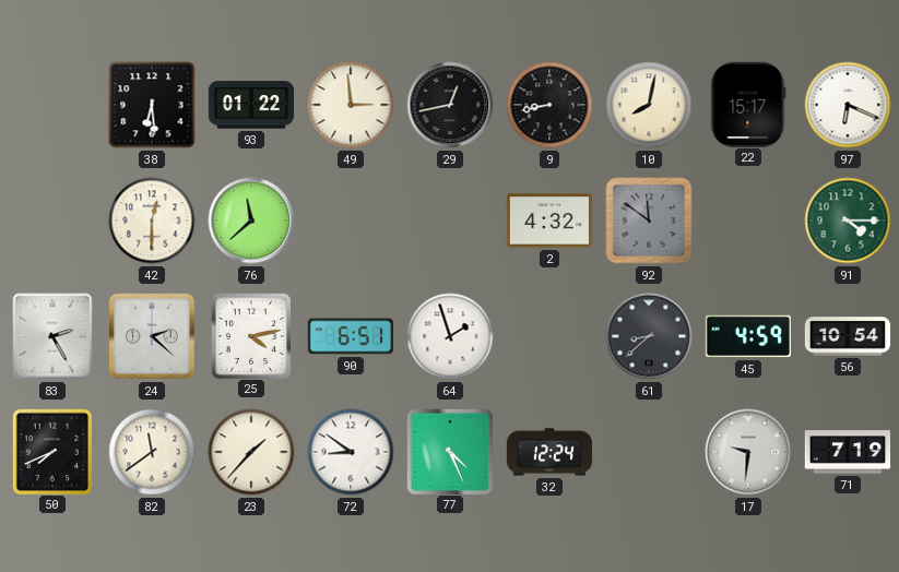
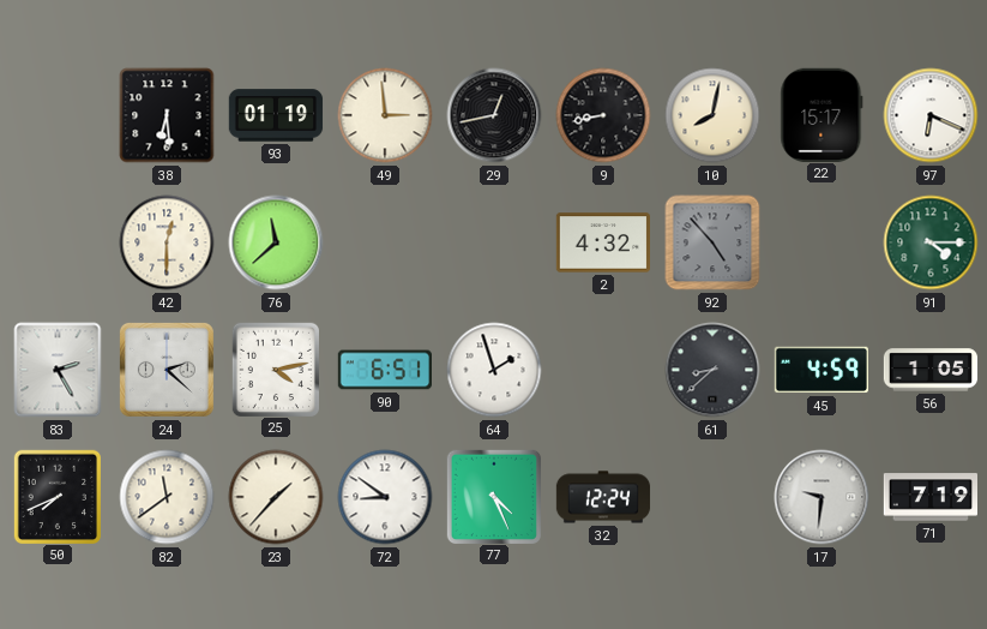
93: 01:22 -> 01:19 (276, 115)
92: 11:51 -> 4:53 (712, 242)
56: 10:54 -> 1:05 (931, 370)
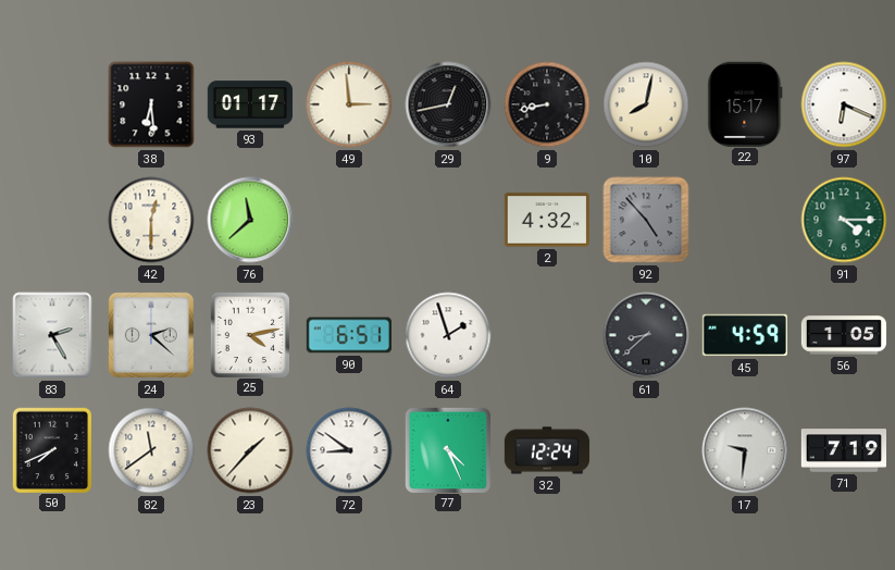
93: 01:19 -> 01:17 (250, 104)
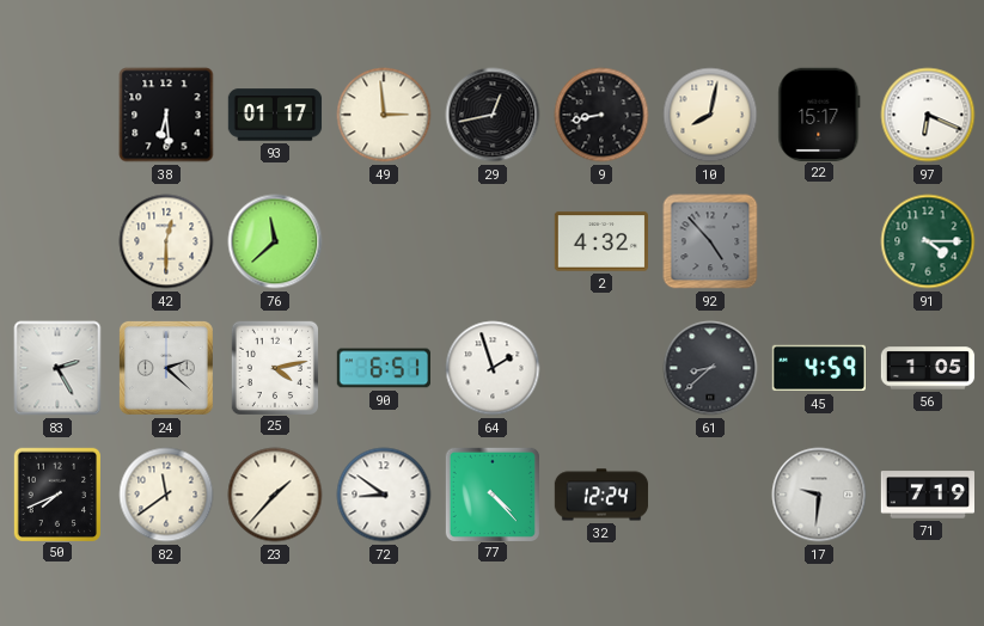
77: 4:26 -> 4:23 (491, 493)
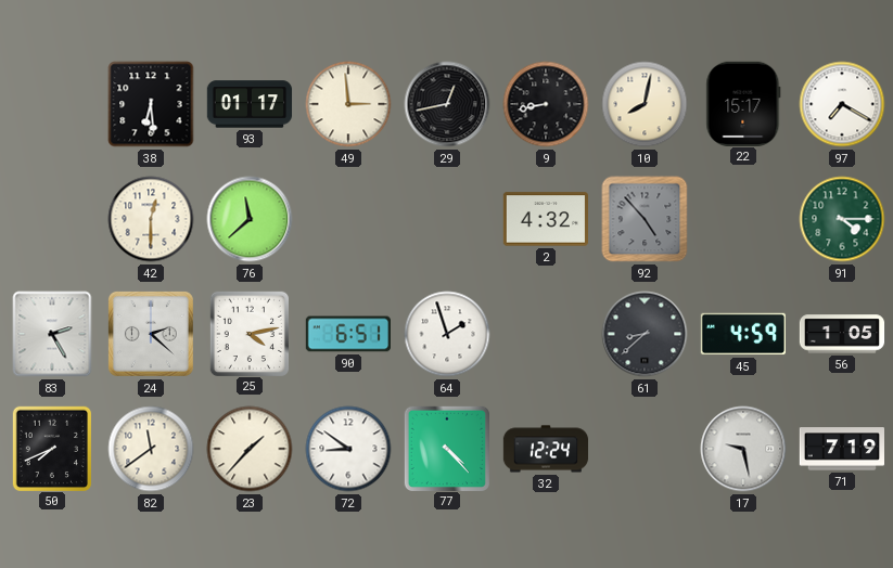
97: 6:19 -> 7:20 (842, 104)
17: 9:31 -> 9:28 (743, 449)
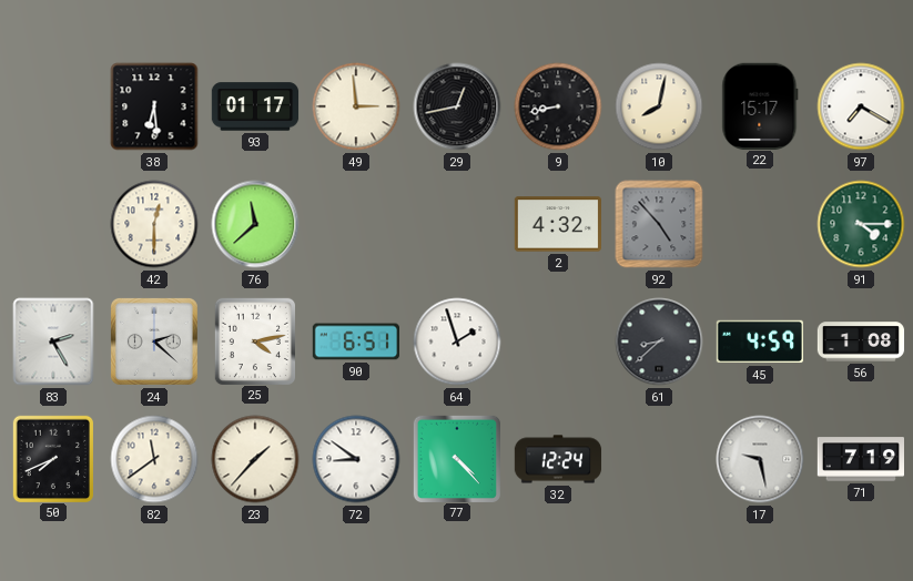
56: 1:05 -> 1:08 (861, 342)
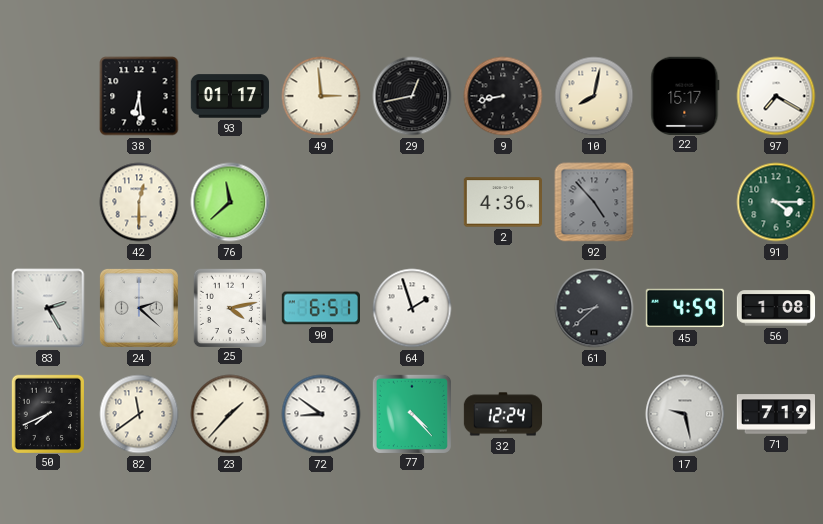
2: 4:32 -> 4:36 (502, 202)
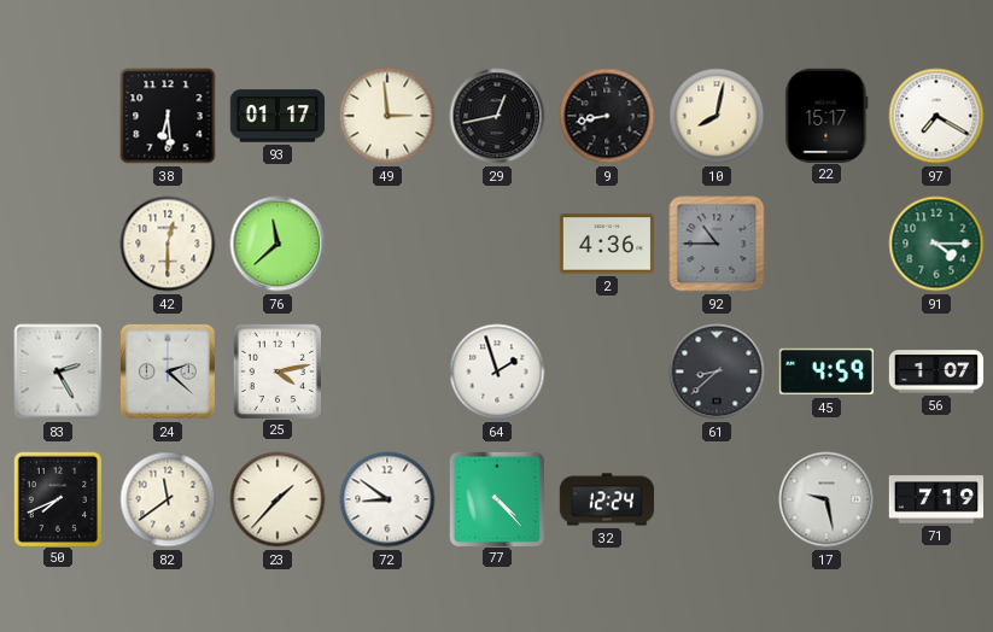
92: 4:53 -> 10:45 (717, 244)
90: 6:51 -> none (320, 308)
56: 1:08 -> 1:07 (936, 371)
